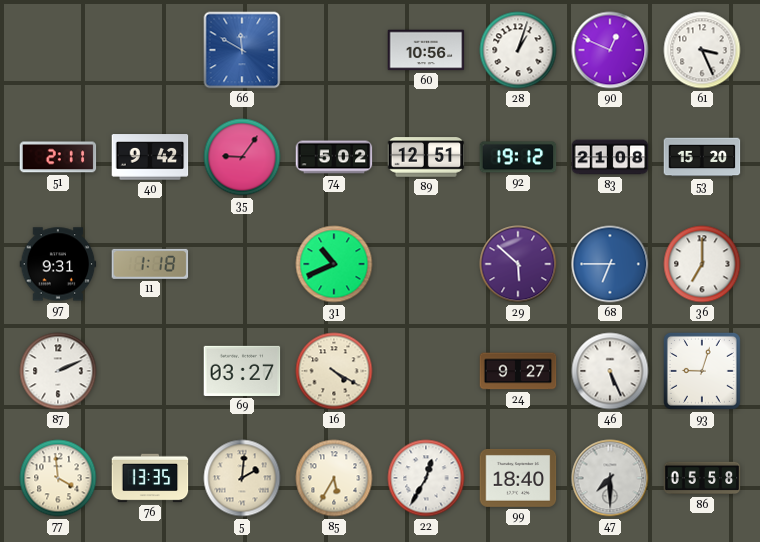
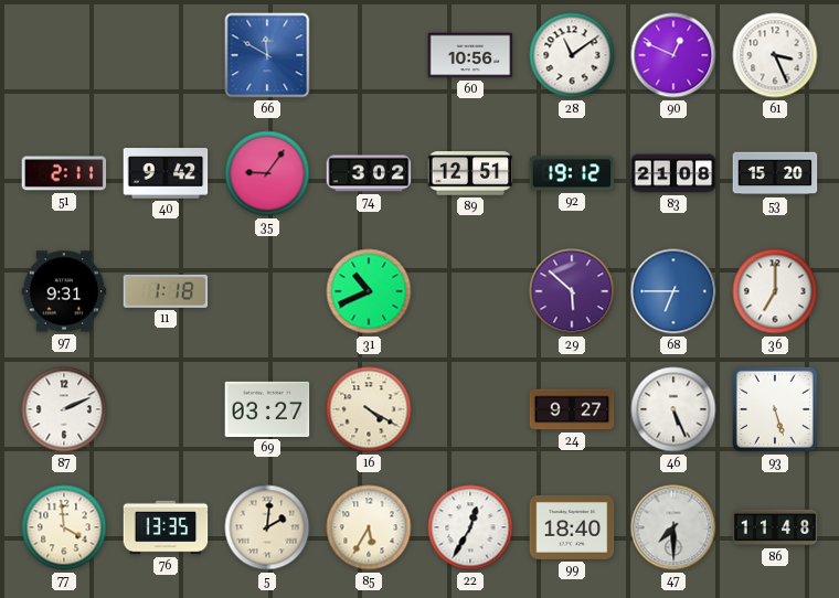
28: 1:03 -> 11:09 (572, 55)
74: 5:02 -> 3:02 (369, 173)
93: 9:03 -> 5:27 (775, 409)
86: 05:58 -> 11:48 (775, 527)
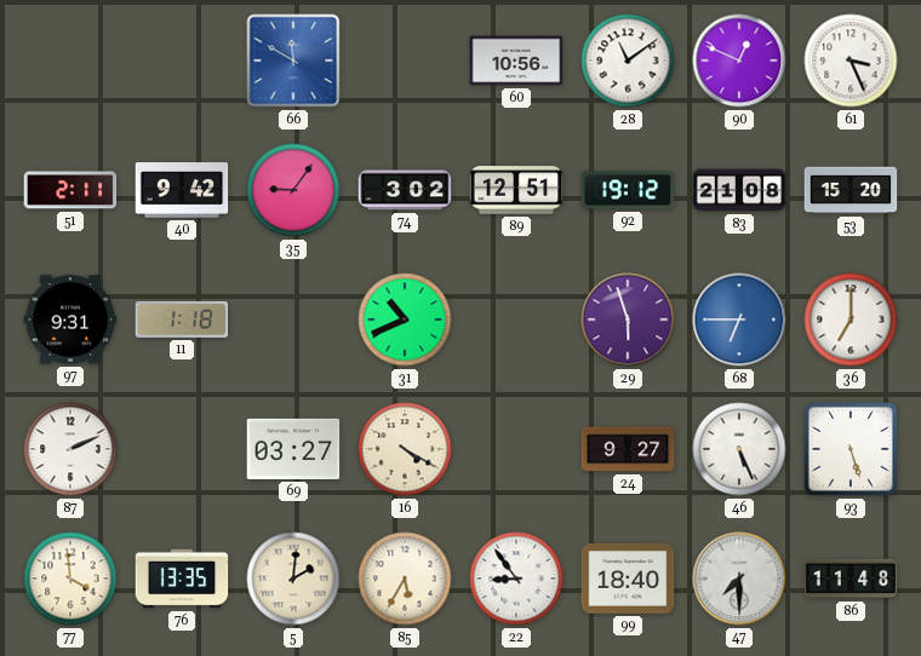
29: 5:52 -> 5:57 (628, 320)
22: 12:35 -> 8:54 (516, 579)
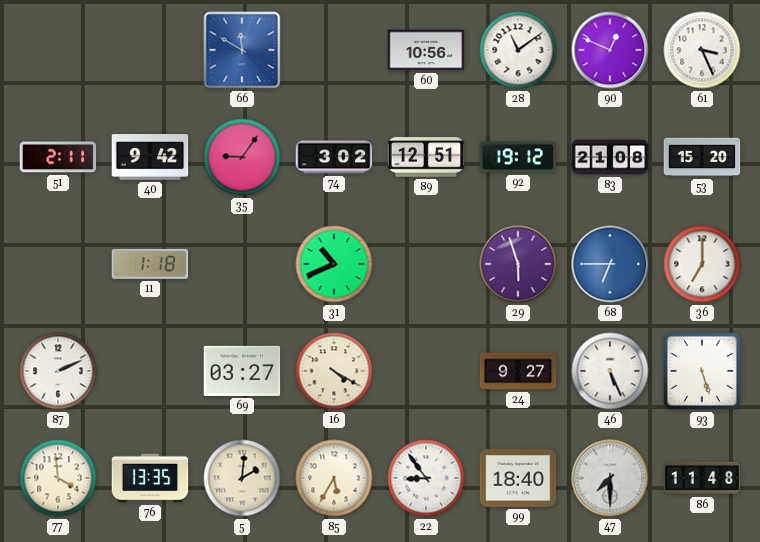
97: 9:31 -> none (70, 320)
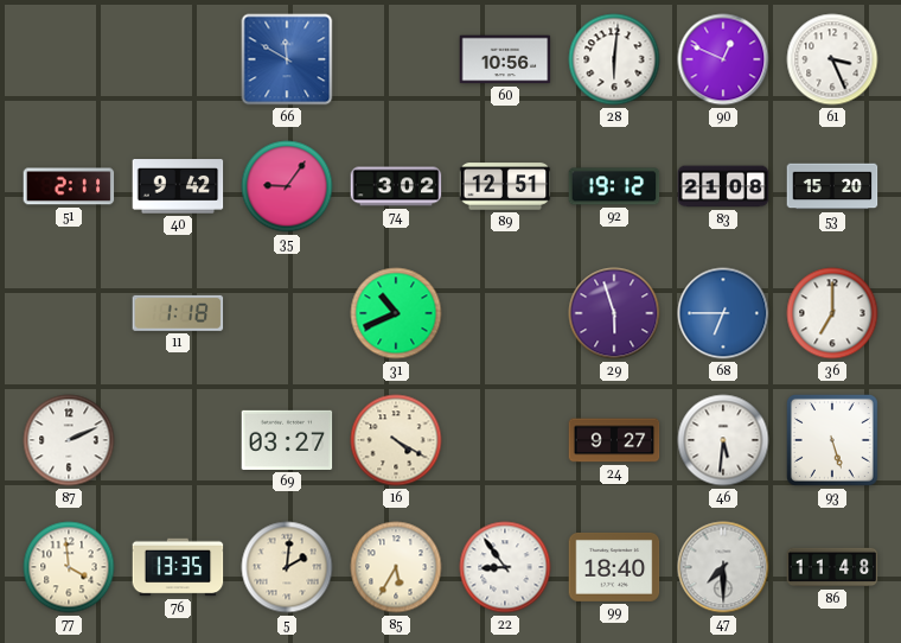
28: 11:09 -> 6:01 (614, 59)
46: 5:26 -> 5:31 (723, 440)
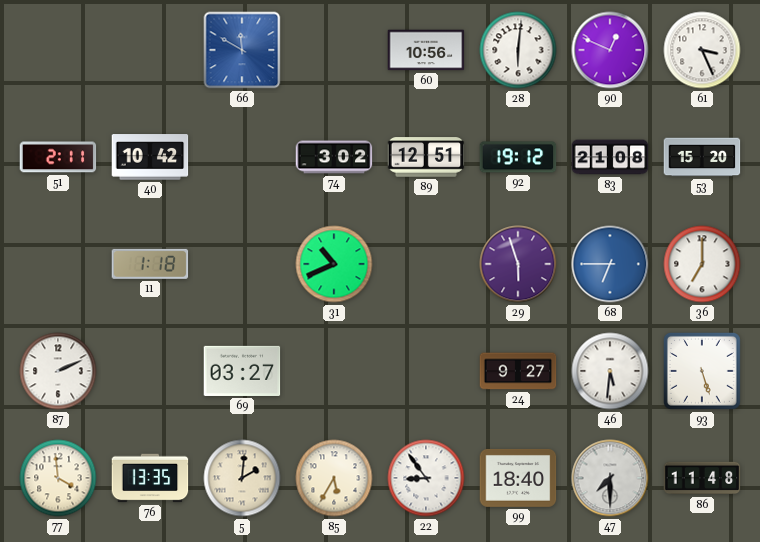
40: 9:42 -> 10:42 (150, 157)
35: 9:06 -> none (287, 186)
16: 4:20 -> none (396, 440)
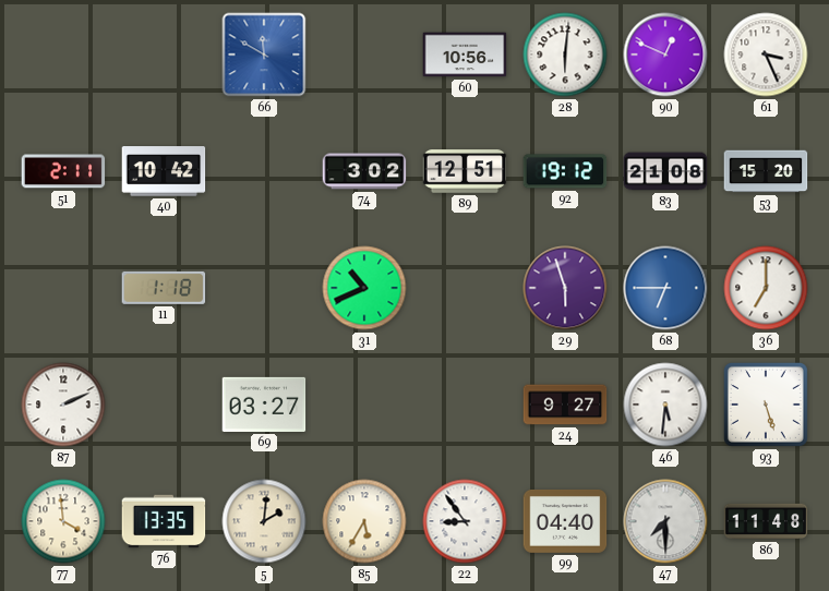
99: 18:40 -> 04:40 (565, 521)
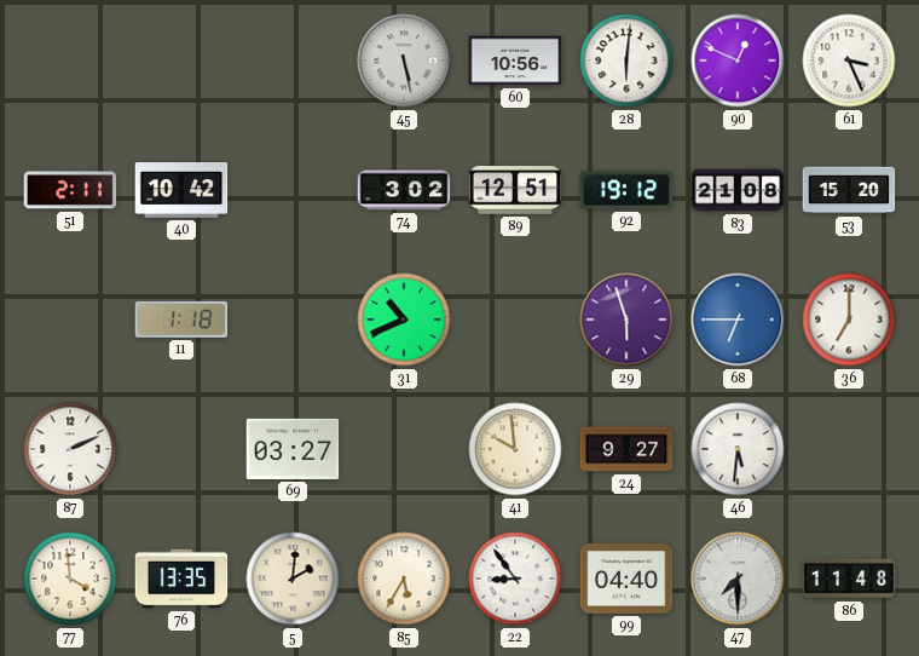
66: 11:50 -> none (264, 55)
45: none -> 5:28 (404, 61)
41: none -> 9:59 (515, 449)
93: 5:27 -> none (766, 405)
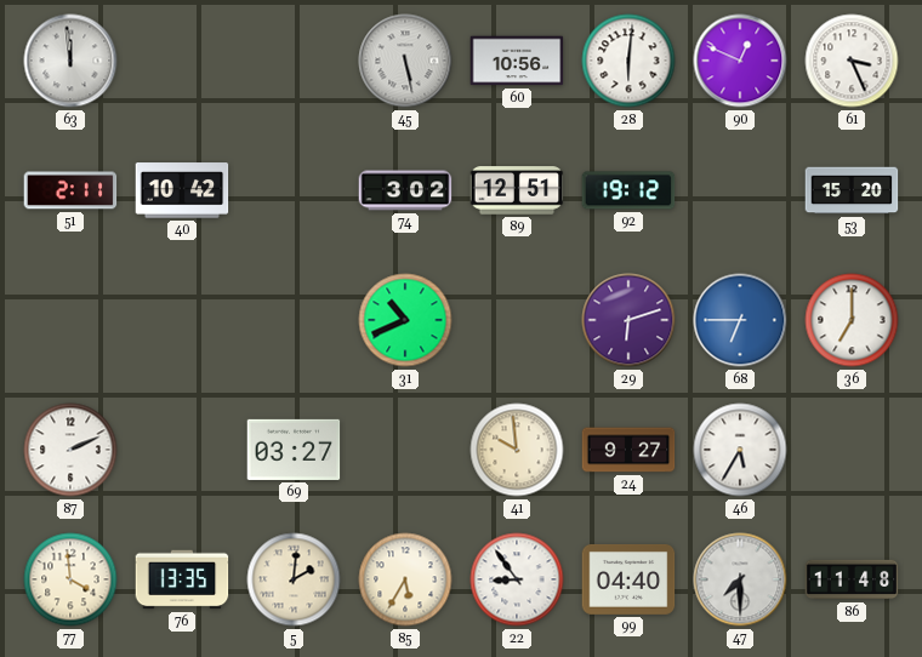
63: none -> 11:59 (70, 61)
83: 21:08 -> none (738, 190)
11: 1:18 -> none (181, 320)
29: 5:57 -> 6:12 (628, 320)
46: 5:31 -> 5:35 (740, 450)
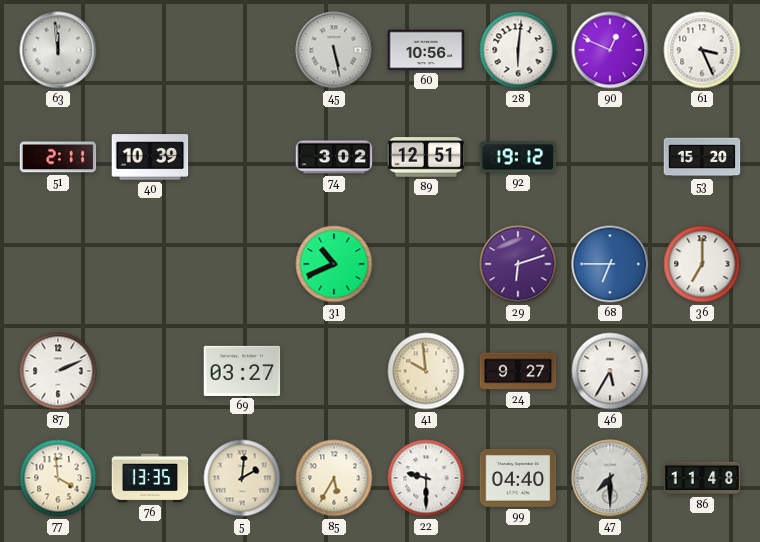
40: 10:42 -> 10:39 (150, 157)
22: 8:54 -> 9:30 (426, 478)
